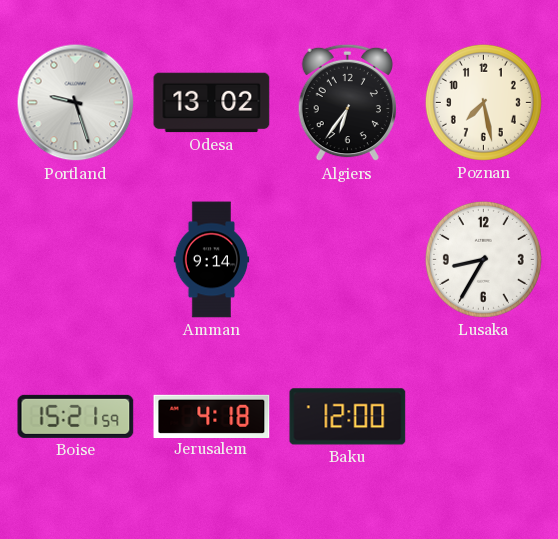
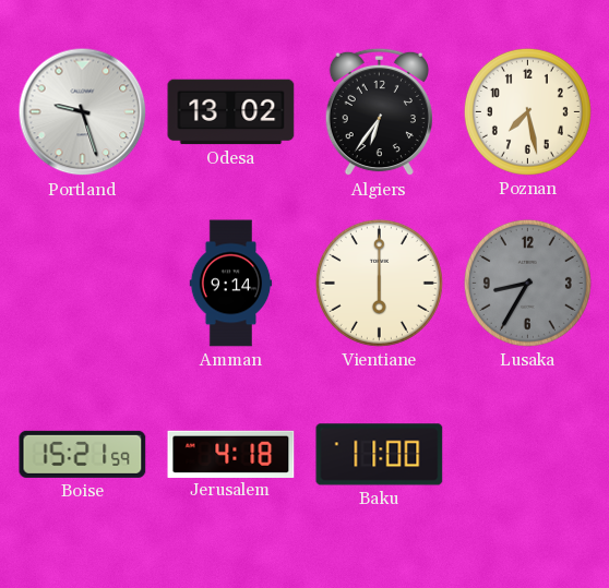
Vientiane: none -> 6:00 (379, 283)
Lusaka dial: white -> grey (527, 283)
Baku: 12:00 -> 11:00 (380, 455)
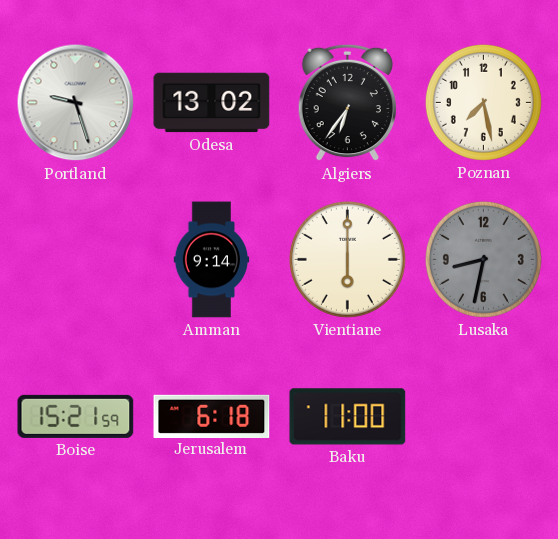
Lusaka: 8:35 -> 8:32 (483, 259)
Jerusalem: 4:18 -> 6:18 (212, 416)
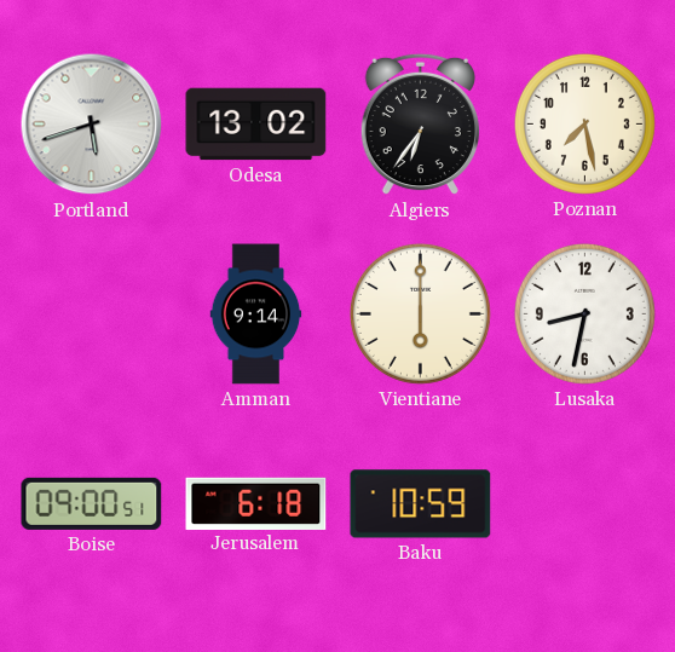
Portland: 9:27 -> 5:42 (92, 125)
Lusaka dial: grey -> white (584, 313)
Boise: 15:21 -> 09:00 (92, 503)
Baku: 11:00 -> 10:59 (421, 504)
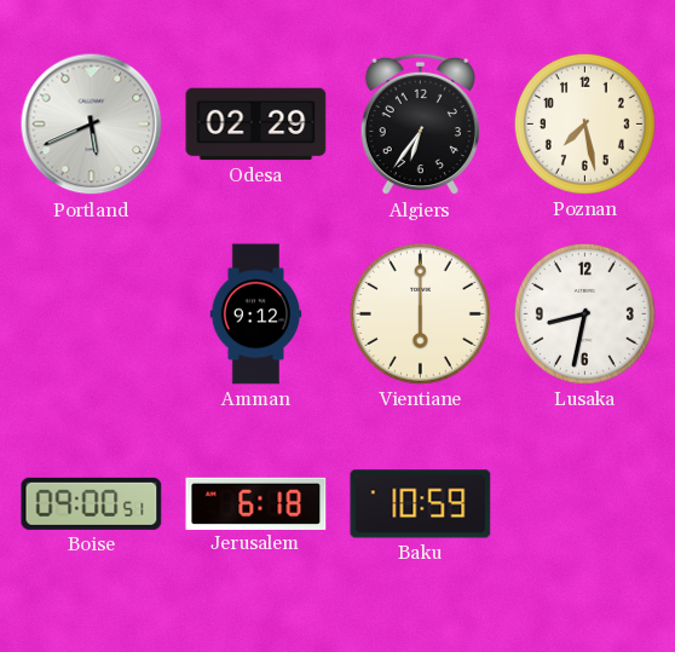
Portland: 5:42 -> 5:41 (92, 125)
Odesa: 13:02 -> 02:29 (256, 125)
Amman: 9:14 -> 9:12 (256, 315)
